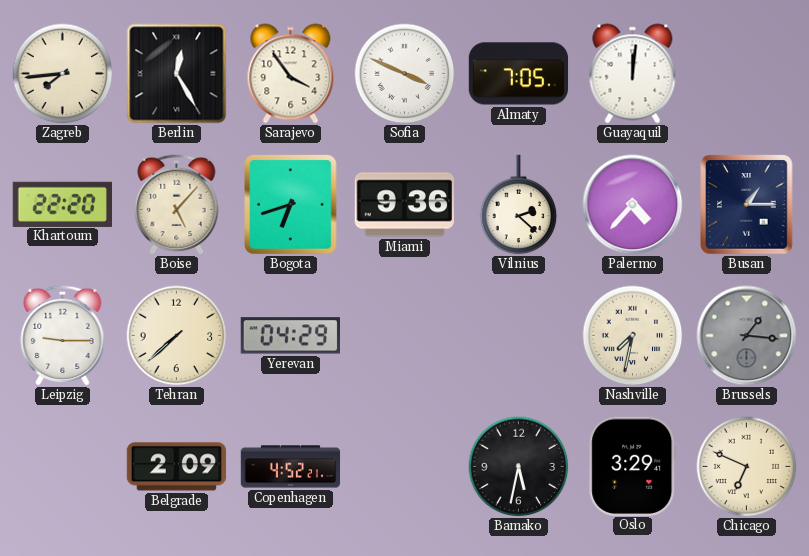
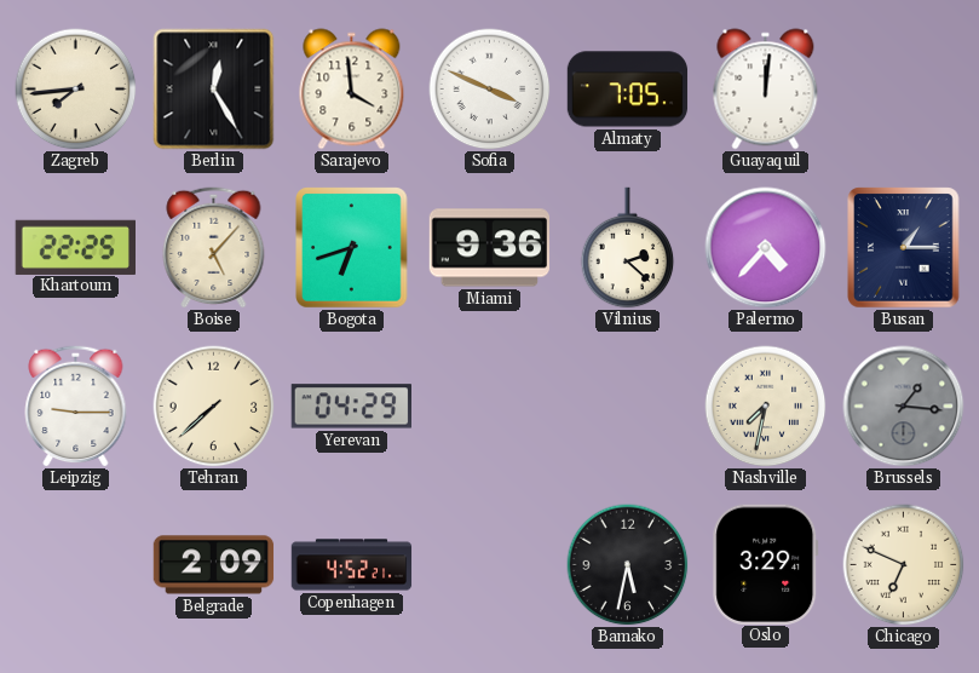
Sarajevo: 3:54 -> 3:59 (352, 90)
Khartoum: 22:20 -> 22:25 (75, 247)
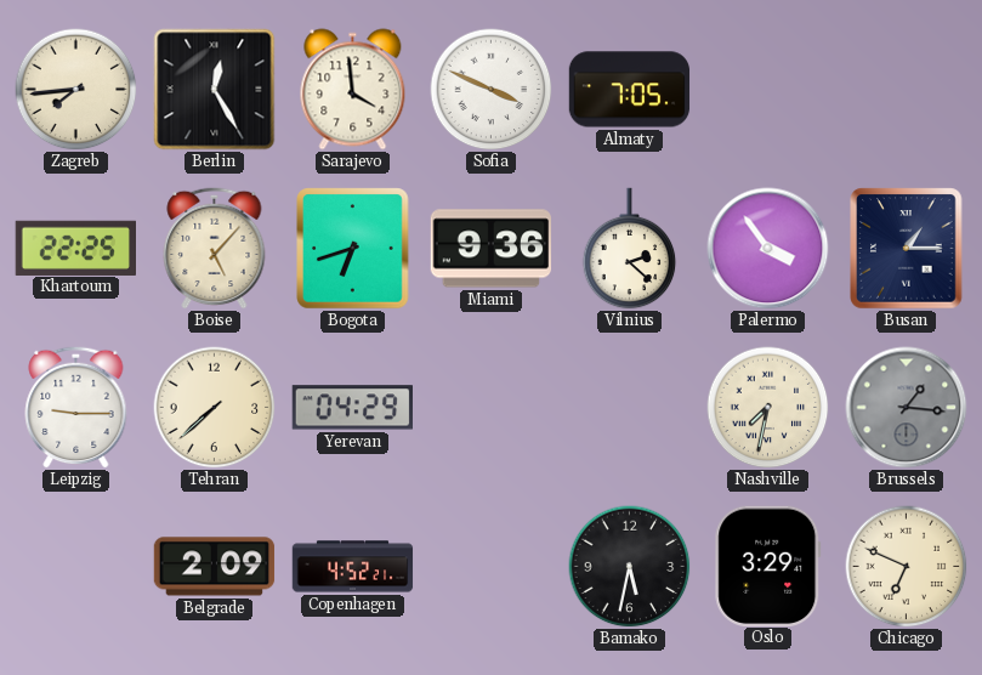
Guayaquil: 12:01 -> none (766, 90)
Palermo: 4:37 -> 3:54 (768, 249)
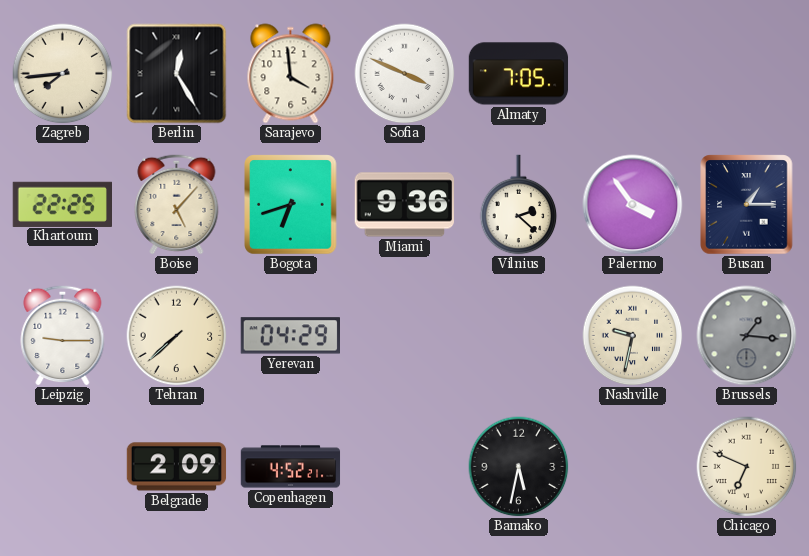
Nashville: 7:32 -> 9:32 (633, 336)
Oslo: 3:29 -> none (768, 566)
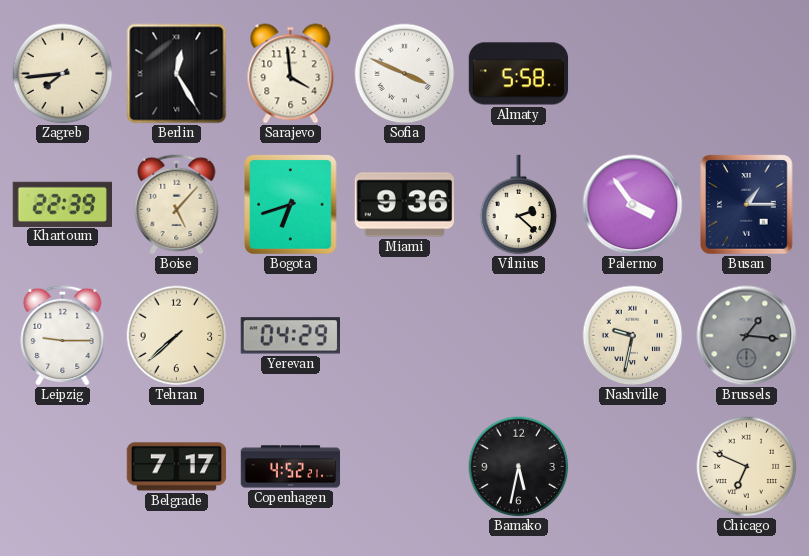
Almaty: 7:05 -> 5:58 (519, 74)
Khartoum: 22:25 -> 22:39 (62, 204)
Belgrade: 2:09 -> 7:17 (177, 467)
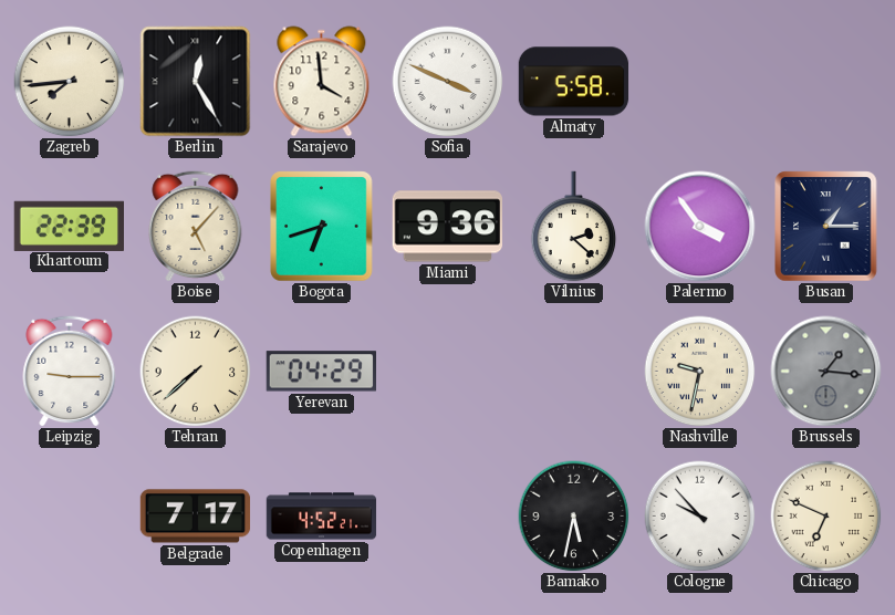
Cologne: none -> 9:53 (700, 517)
